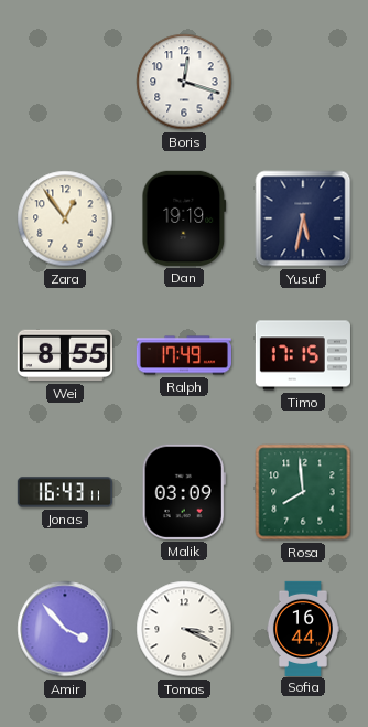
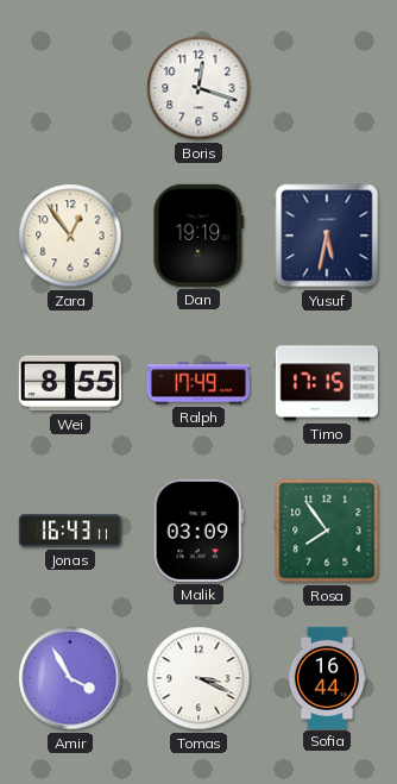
Rosa: 7:59 -> 7:54 (327, 531)
Amir: 3:53 -> 3:55 (70, 678)
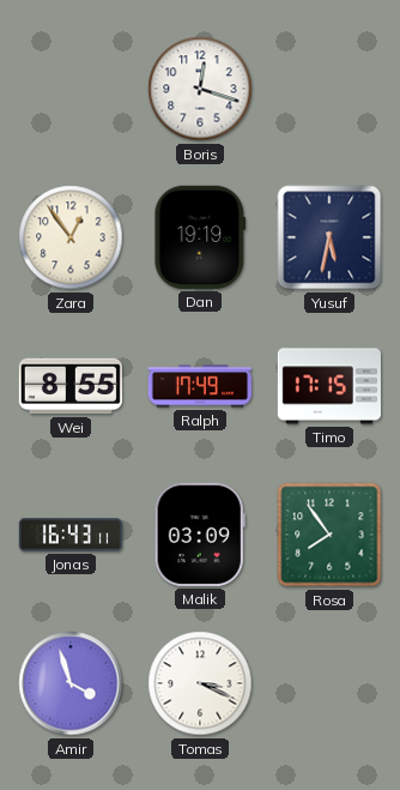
Amir: 3:55 -> 3:57 (71, 683)
Sofia: 16:44 -> none (327, 677)
